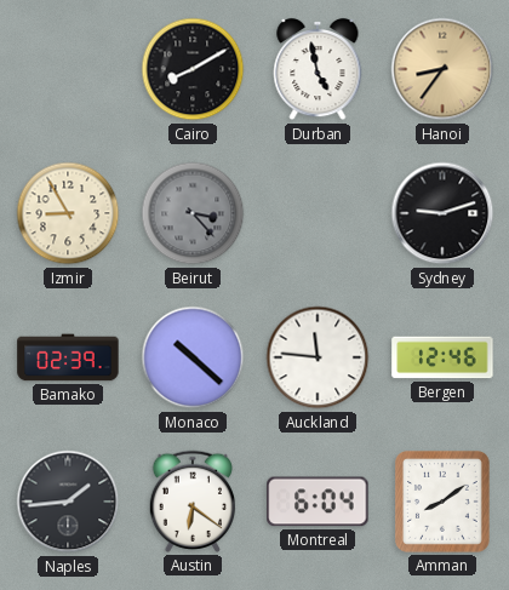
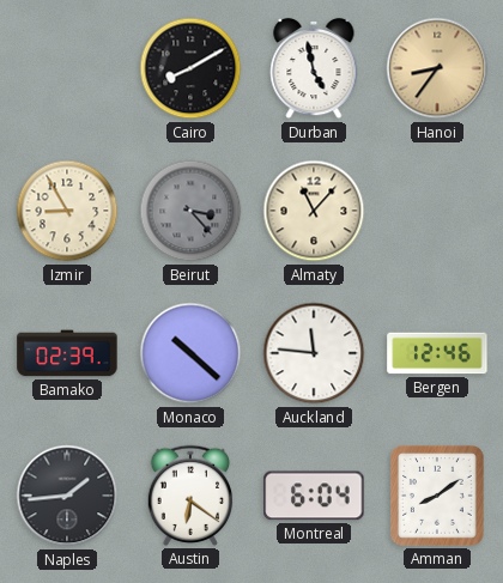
Almaty: none -> 11:07 (314, 211)
Sydney: 9:12 -> none (442, 213)
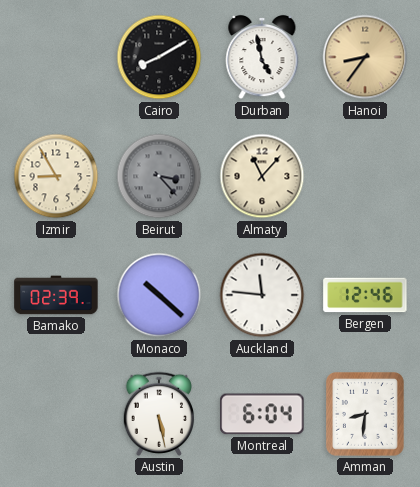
Naples: 1:44 -> none (67, 496)
Austin: 6:21 -> 5:28 (159, 414)
Amman: 8:09 -> 8:31 (365, 414)
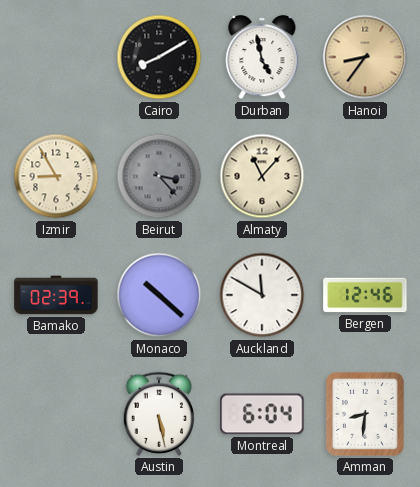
Auckland: 11:46 -> 11:50 (262, 295)
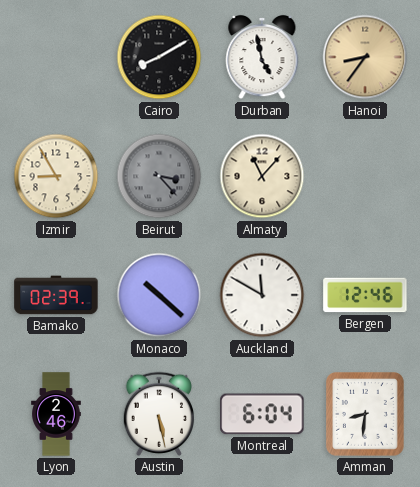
Lyon: none -> 2:46 (56, 414)
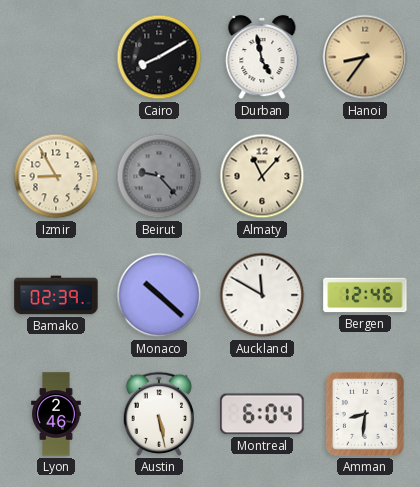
Beirut: 3:23 -> 9:23 (159, 176)
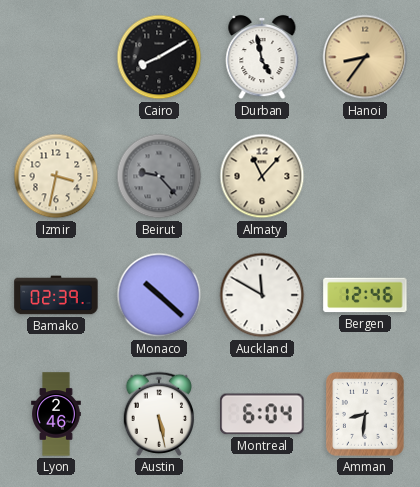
Izmir: 8:55 -> 3:32 (56, 176)
